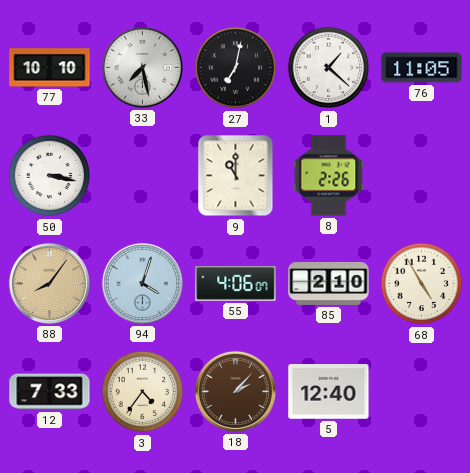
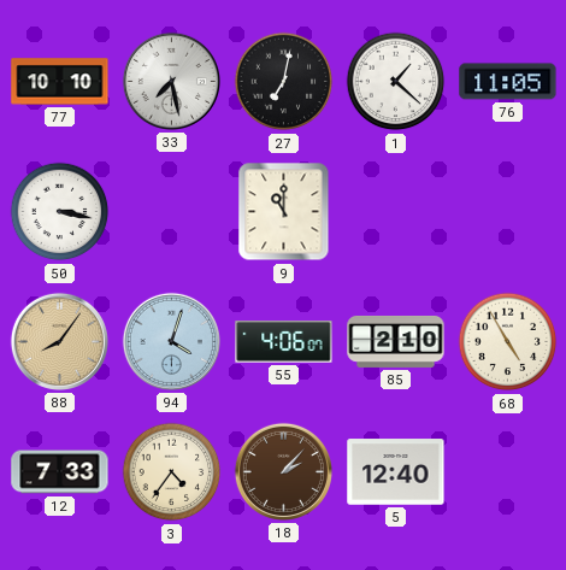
8: 2:26 -> none (329, 176)
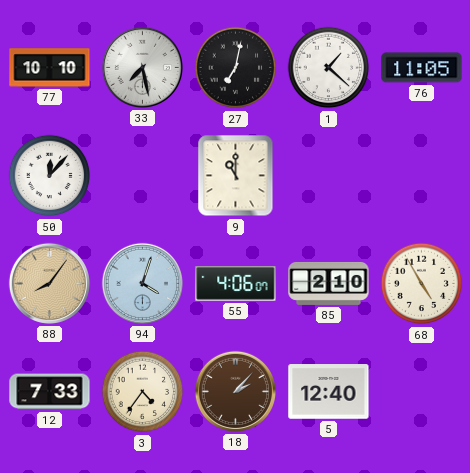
50: 3:17 -> 12:07 (50, 176)
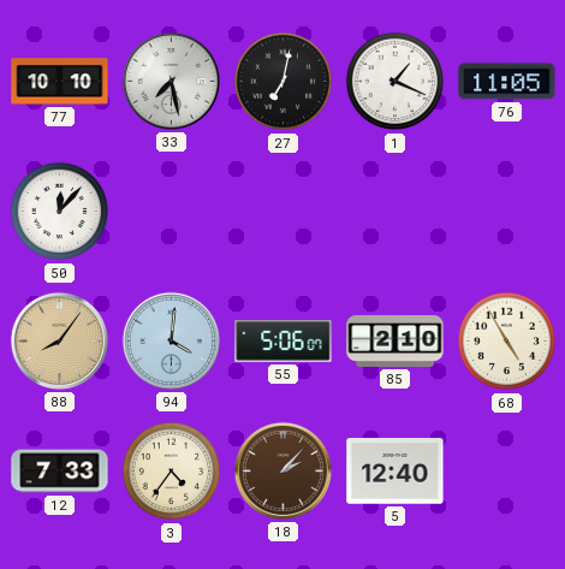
1: 1:22 -> 1:19 (395, 82)
9: 11:00 -> none (236, 176)
94: 4:03 -> 4:01 (171, 340)
55: 4:06 -> 5:06 (284, 342)
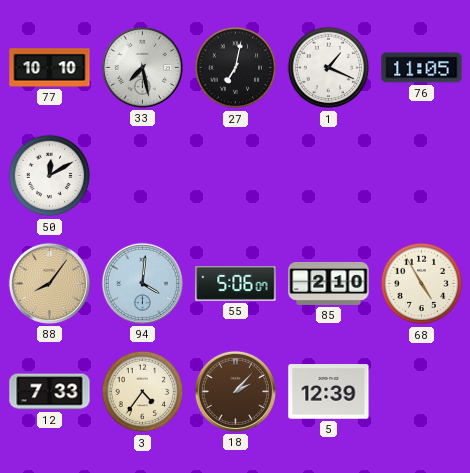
50: 12:07 -> 12:10 (50, 176)
5: 12:40 -> 12:39 (329, 392)
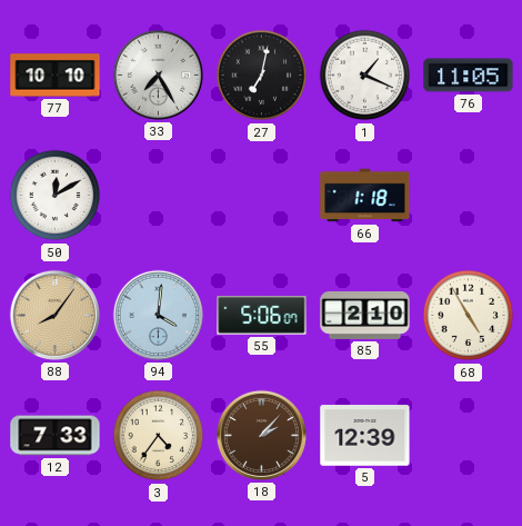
33: 7:28 -> 7:25 (158, 75)
66: none -> 1:18 (365, 196)
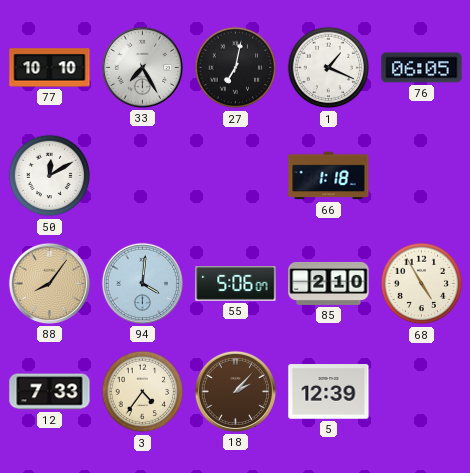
76: 11:05 -> 06:05 (422, 68)
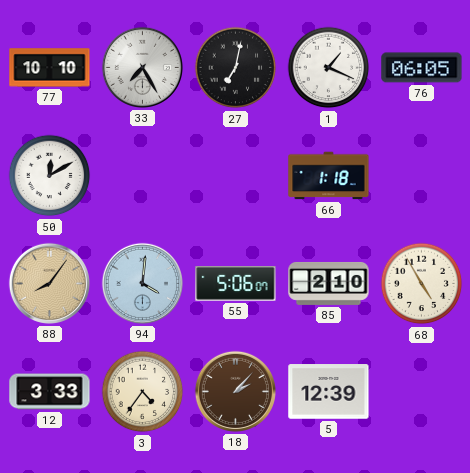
12: 7:33 -> 3:33 (50, 392)
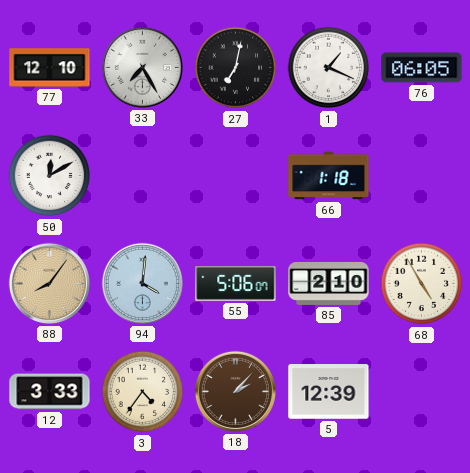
77: 10:10 -> 12:10 (50, 68)
